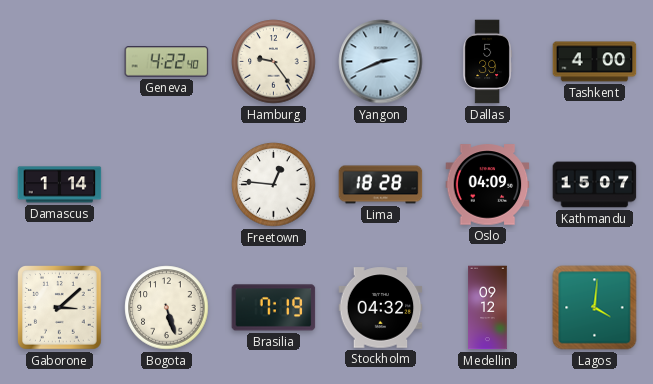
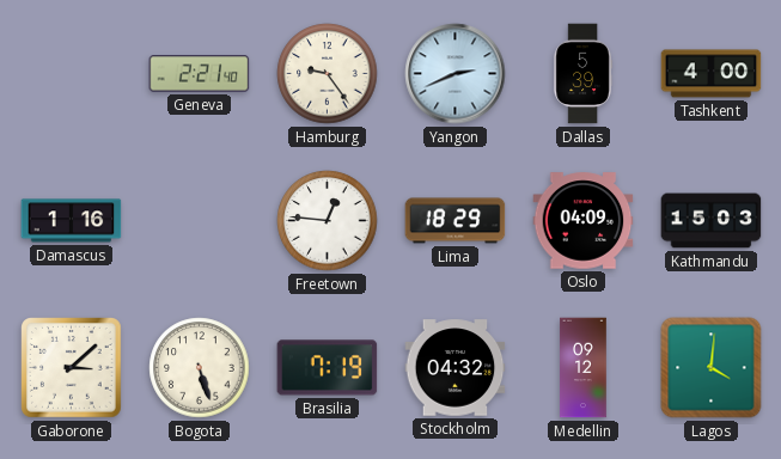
Geneva: 4:22 -> 2:21 (200, 74)
Damascus: 1:14 -> 1:16 (72, 221)
Lima: 18:28 -> 18:29 (456, 221)
Kathmandu: 15:07 -> 15:03 (712, 221)
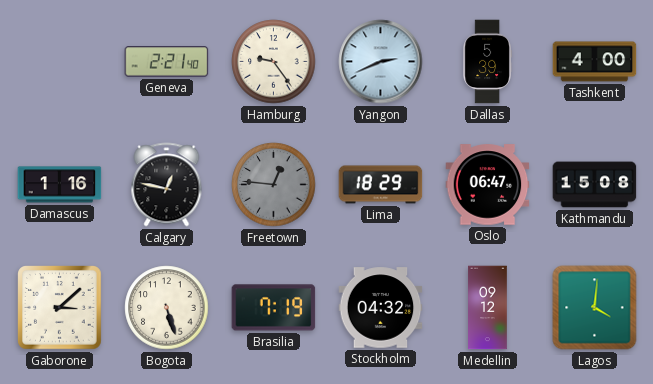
Calgary: none -> 12:47 (167, 185)
Freetown dial: white -> grey (274, 185)
Oslo: 04:09 -> 06:47 (488, 185)
Kathmandu: 15:03 -> 15:08 (595, 185)
